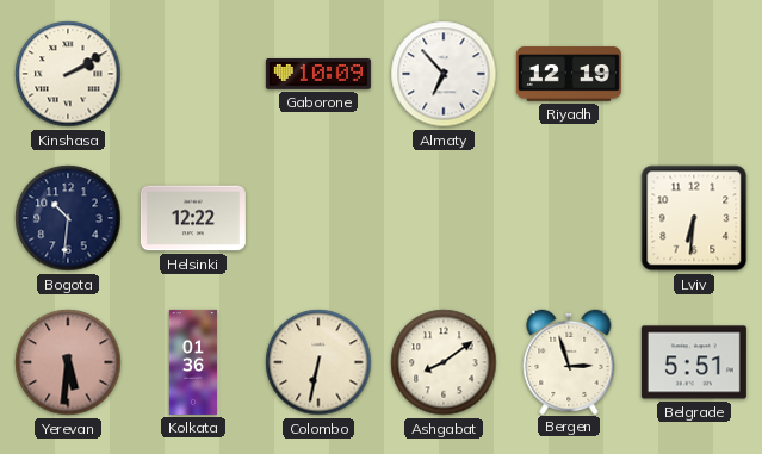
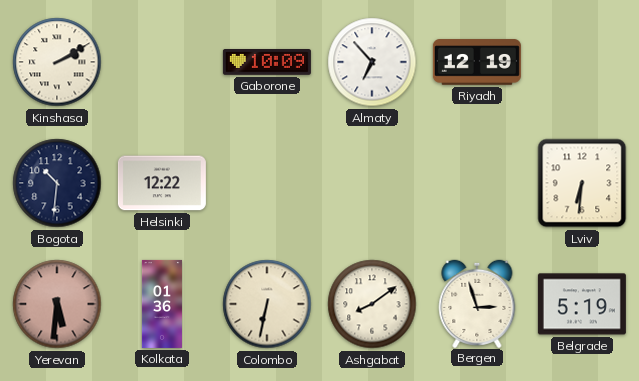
Belgrade: 5:51 -> 5:19 (582, 304)
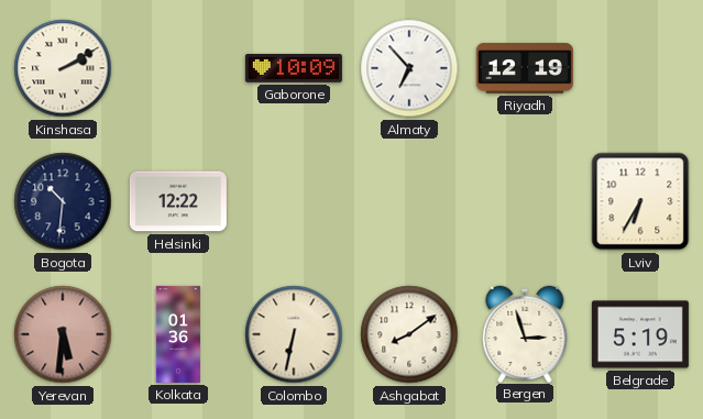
Lviv: 6:31 -> 6:35 (640, 201)
